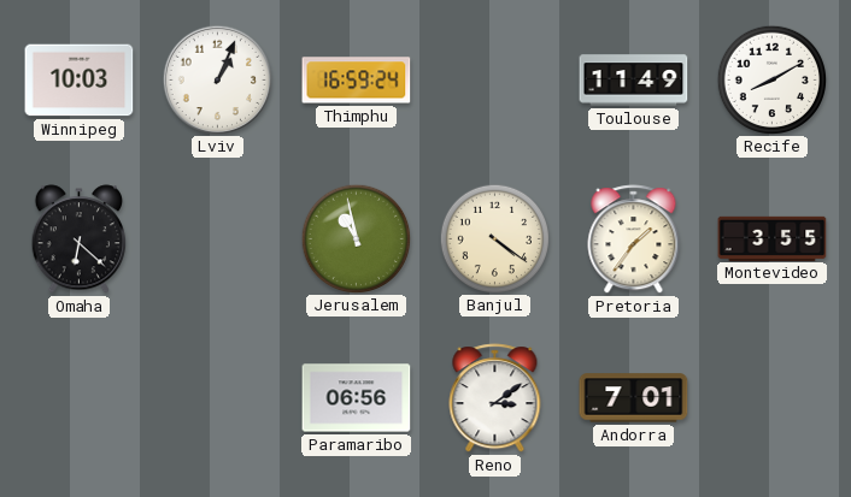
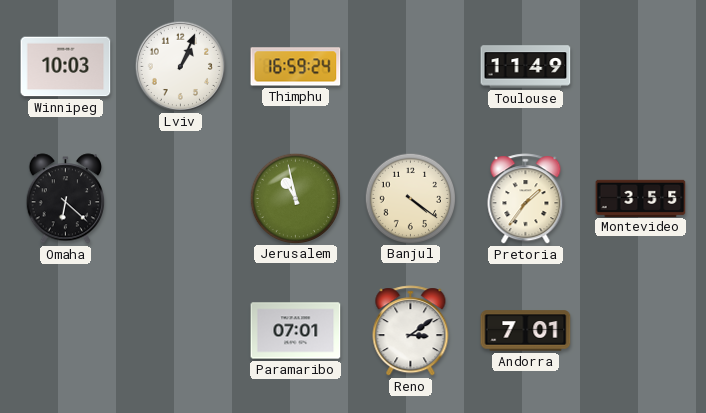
Recife: 8:10 -> none (771, 79)
Paramaribo: 06:56 -> 07:01 (296, 331)
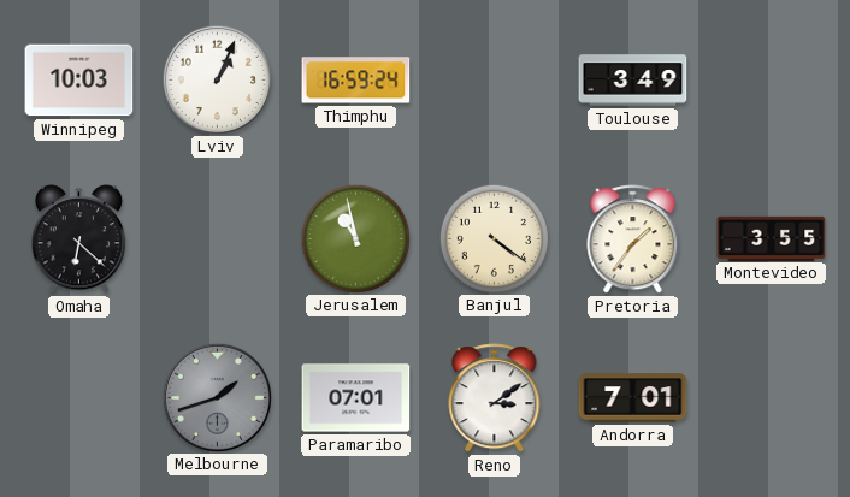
Toulouse: 11:49 -> 3:49 (633, 81)
Melbourne: none -> 1:42 (217, 397)
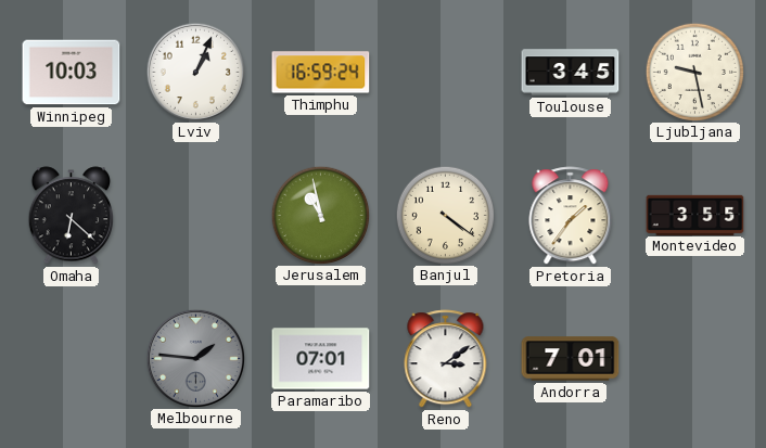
Toulouse: 3:49 -> 3:45 (571, 73)
Ljubljana: none -> 9:28 (694, 72)
Melbourne: 1:42 -> 1:46 (195, 358)
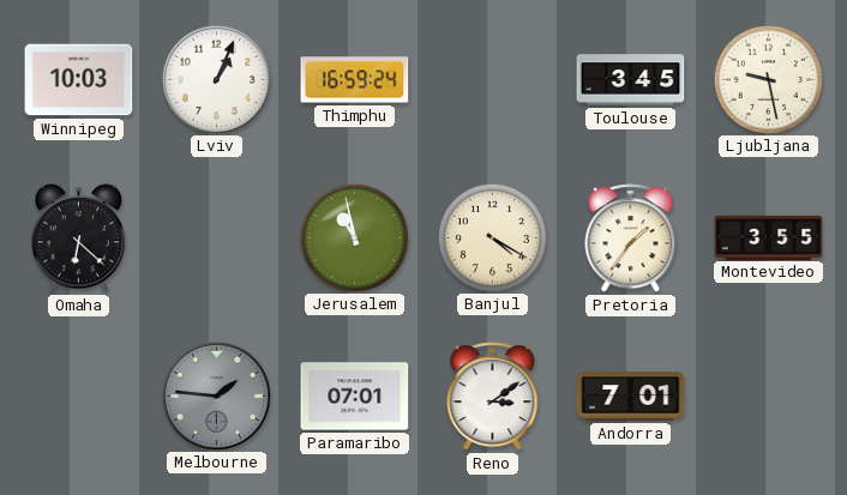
Banjul: 4:21 -> 4:20 (492, 237)
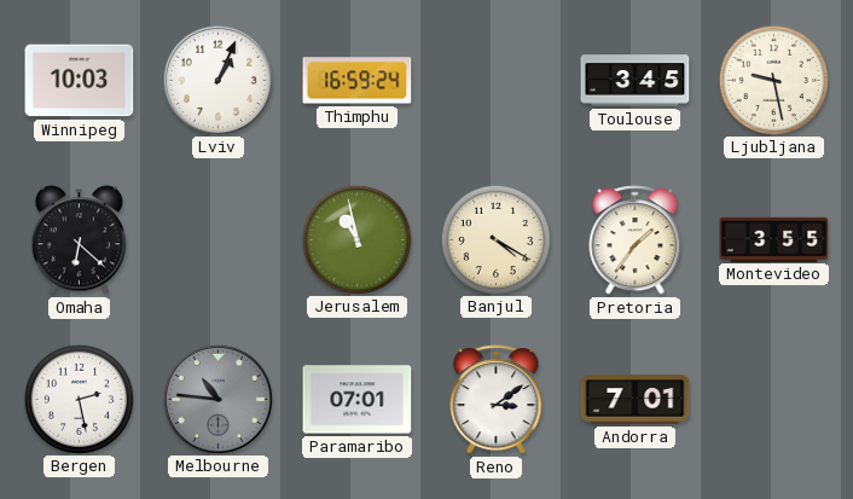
Bergen: none -> 2:28 (79, 399)
Melbourne: 1:46 -> 10:46 (217, 399)
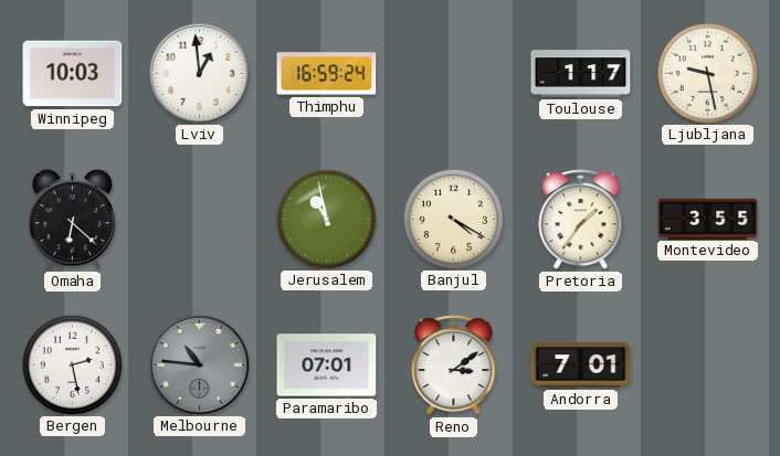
Lviv: 1:04 -> 12:59 (199, 73)
Toulouse: 3:45 -> 1:17 (581, 74)
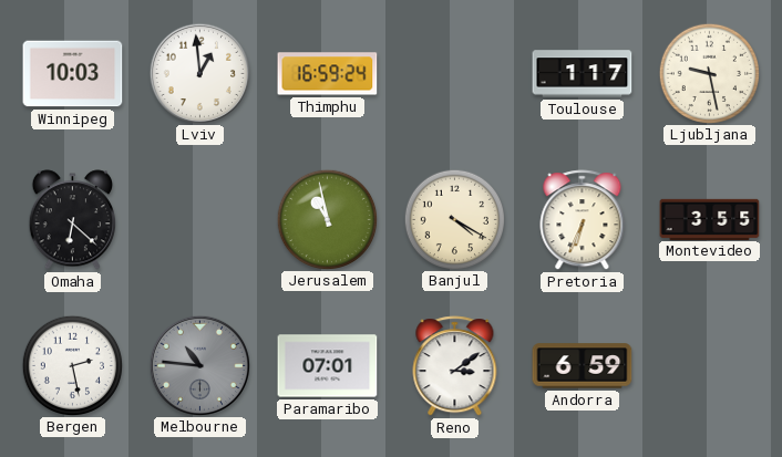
Pretoria: 1:36 -> 6:34 (583, 220)
Andorra: 7:01 -> 6:59 (583, 366)
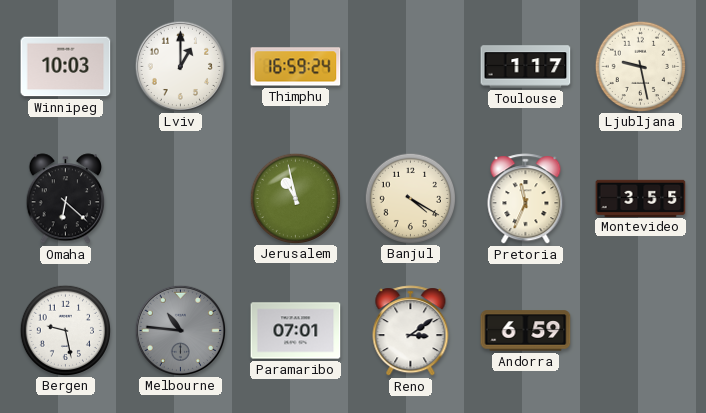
Lviv: 12:59 -> 1:00 (180, 66)
Pretoria: 6:34 -> 11:34 (526, 199)
Bergen: 2:28 -> 9:28 (65, 330)
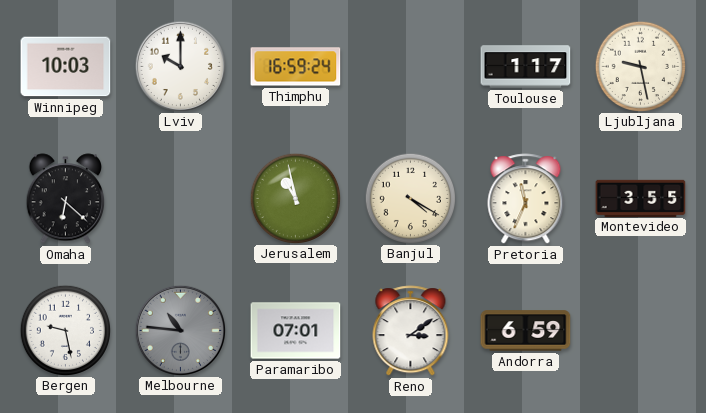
Lviv: 1:00 -> 10:00 (180, 66)
